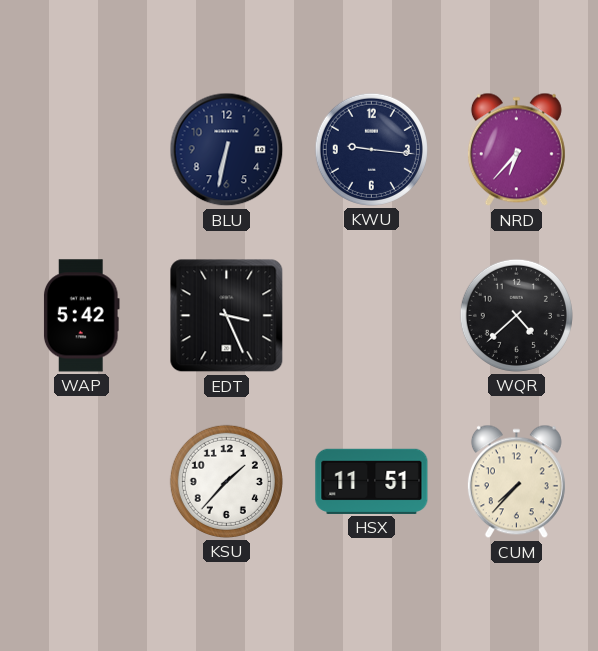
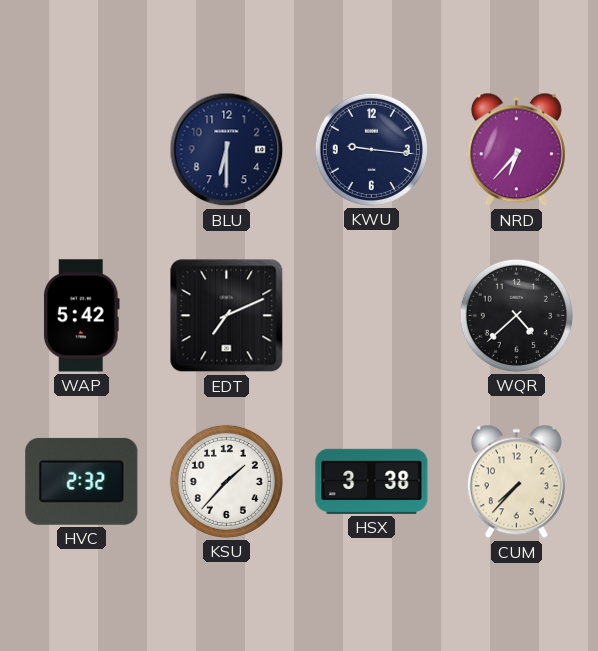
BLU: 6:32 -> 6:30 (227, 150)
EDT: 3:26 -> 7:11 (227, 316)
HVC: none -> 2:32 (82, 481)
HSX: 11:51 -> 3:38 (372, 481)
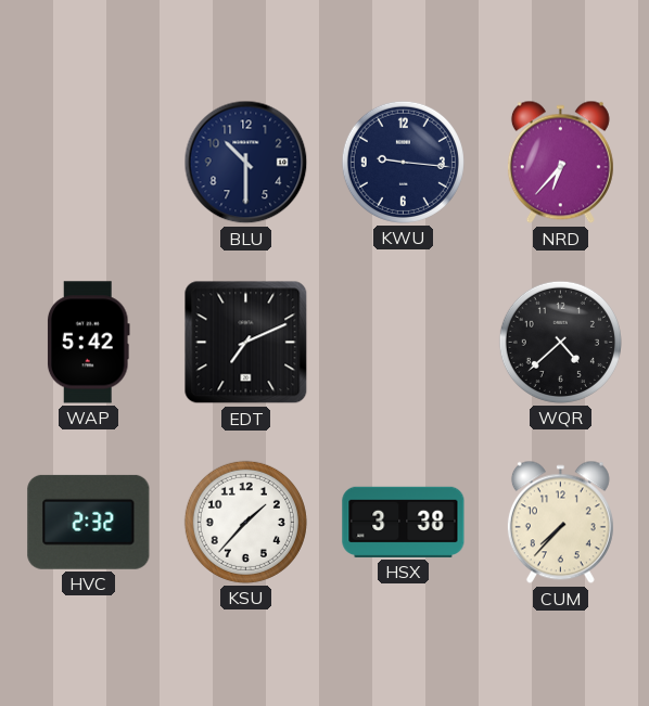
BLU: 6:30 -> 10:30 (246, 163)
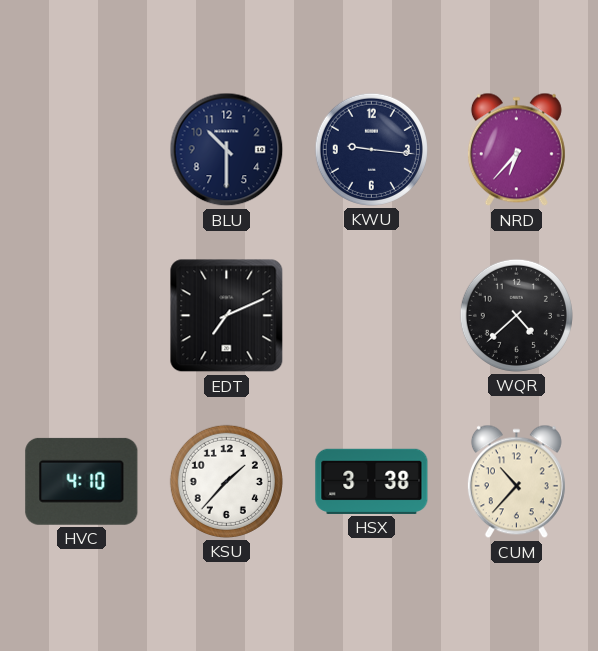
WAP: 5:42 -> none (88, 343)
HVC: 2:32 -> 4:10 (82, 481)
CUM: 7:37 -> 10:37 (516, 482)
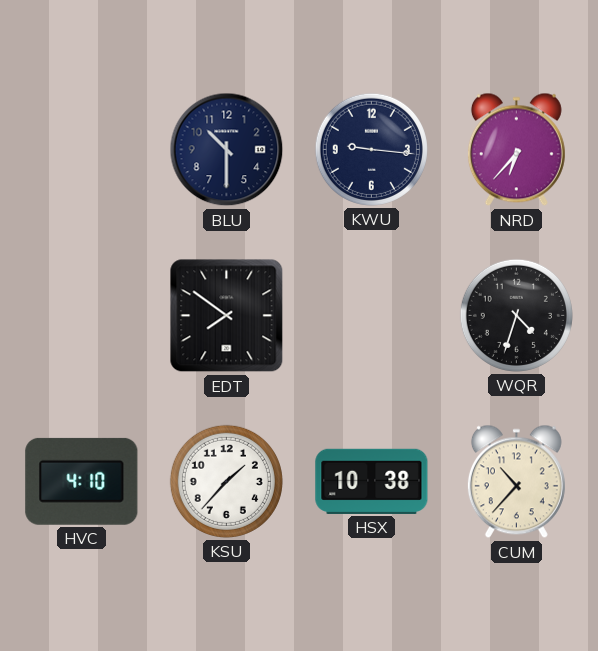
EDT: 7:11 -> 7:51 (227, 316)
WQR: 4:38 -> 4:33 (516, 315)
HSX: 3:38 -> 10:38 (372, 481)
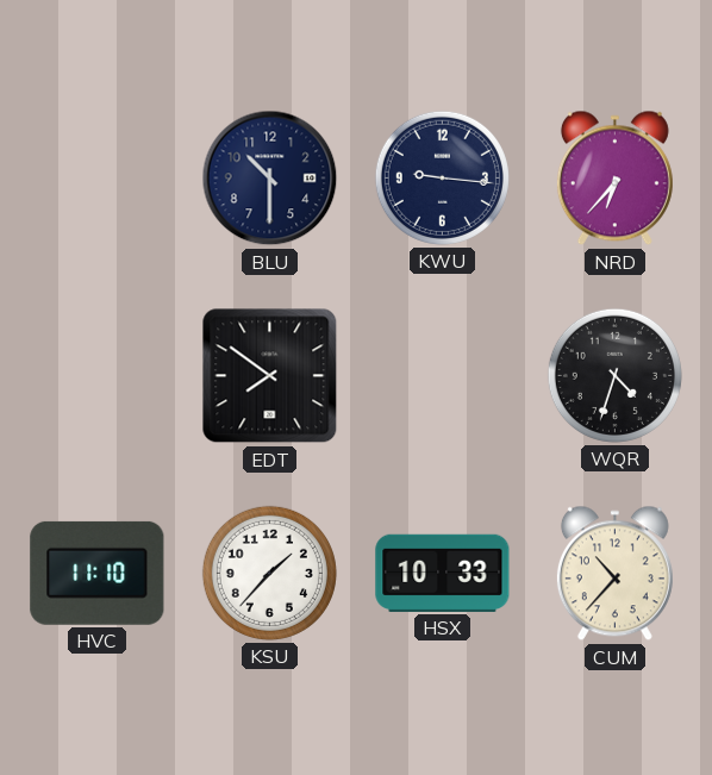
HVC: 4:10 -> 11:10 (98, 573)
HSX: 10:38 -> 10:33 (443, 573)
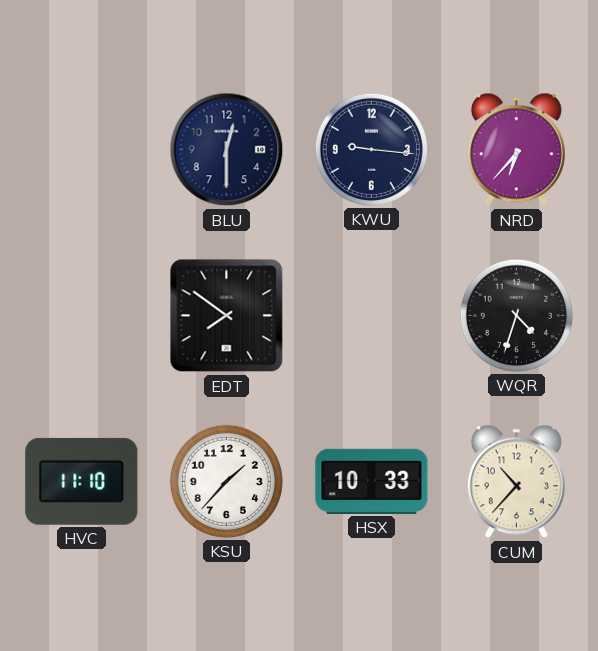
BLU: 10:30 -> 12:30 (227, 150)
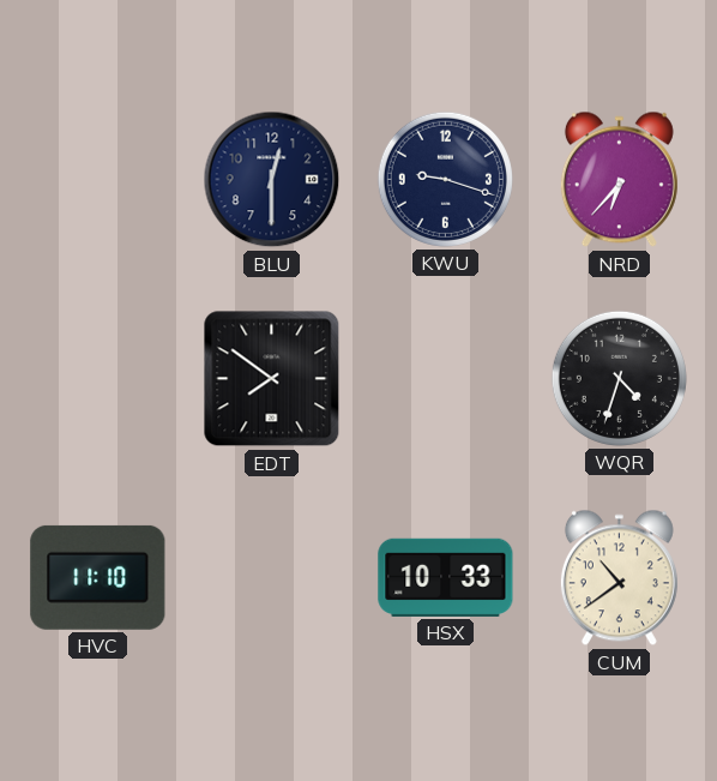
KWU: 9:16 -> 9:18 (445, 179)
KSU: 1:37 -> none (226, 481)
CUM: 10:37 -> 10:39 (619, 578)
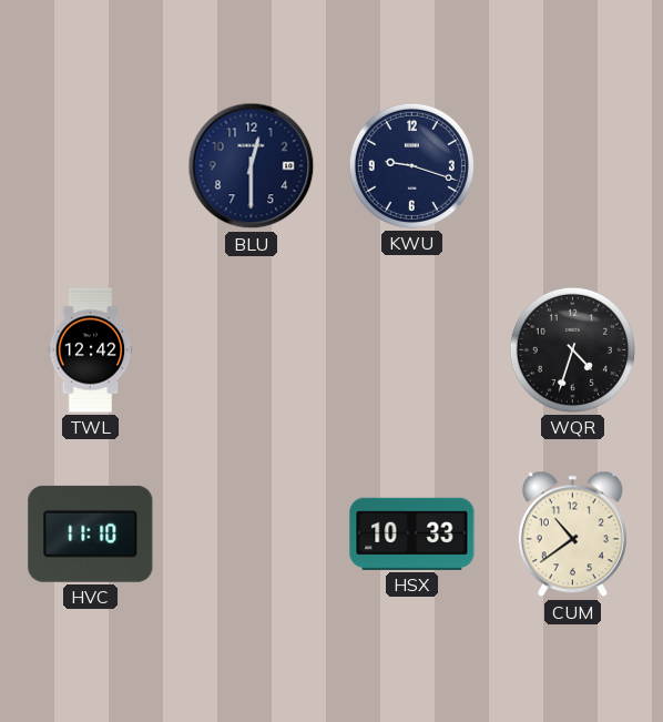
NRD: 6:37 -> none (619, 180)
TWL: none -> 12:42 (91, 350)
EDT: 7:51 -> none (272, 379)
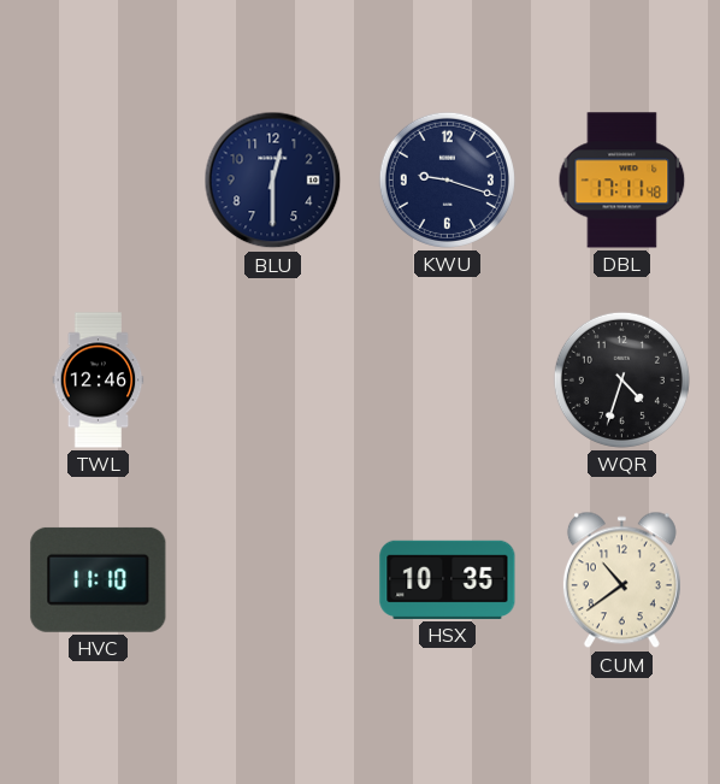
DBL: none -> 17:11 (622, 181)
TWL: 12:42 -> 12:46 (99, 381)
HSX: 10:33 -> 10:35 (448, 579)
